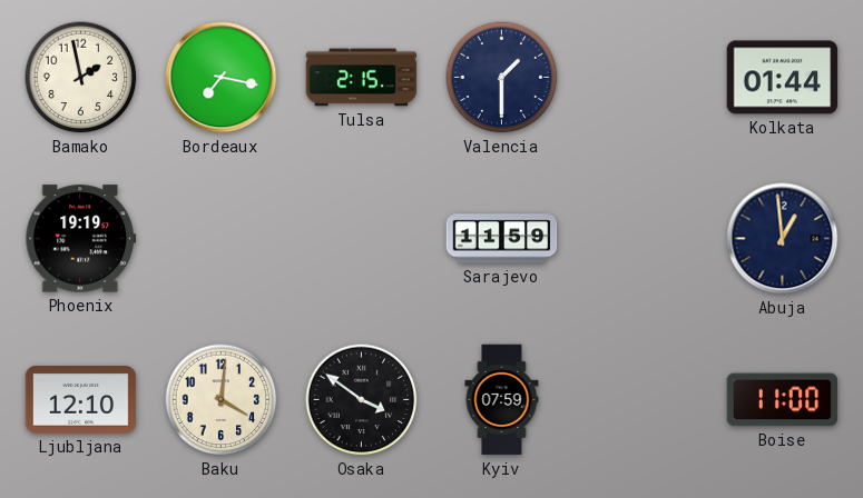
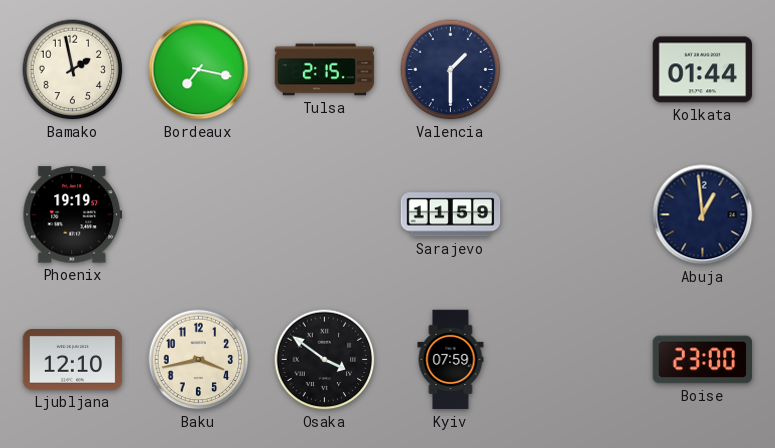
Baku: 4:01 -> 3:43 (199, 360)
Boise: 11:00 -> 23:00 (703, 360)
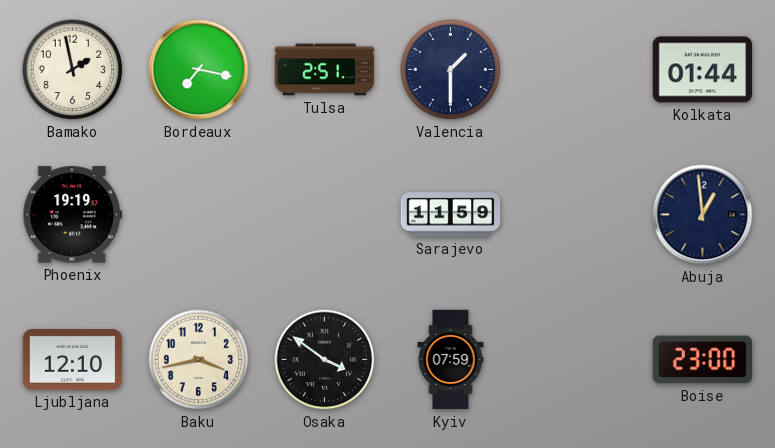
Tulsa: 2:15 -> 2:51 (325, 70)
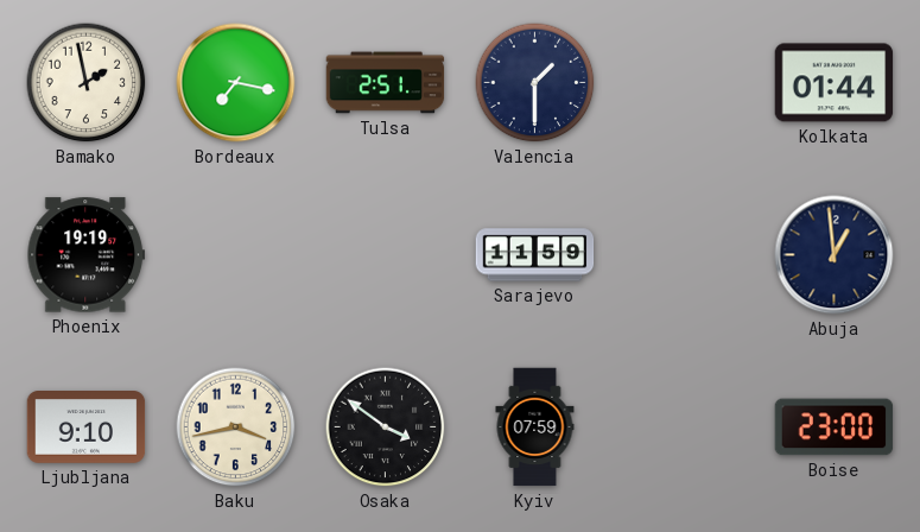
Ljubljana: 12:10 -> 9:10 (87, 427)
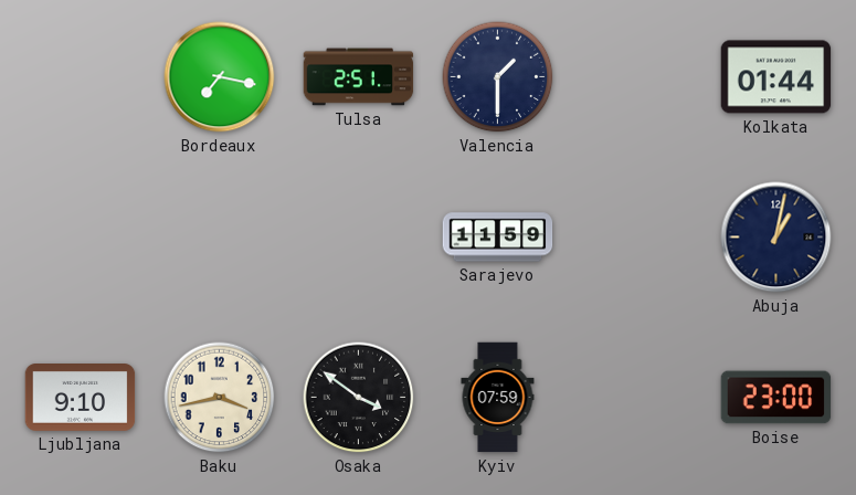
Bamako: 1:58 -> none (87, 83)
Phoenix: 19:19 -> none (87, 255)
Abuja: 12:59 -> 1:02 (776, 238)
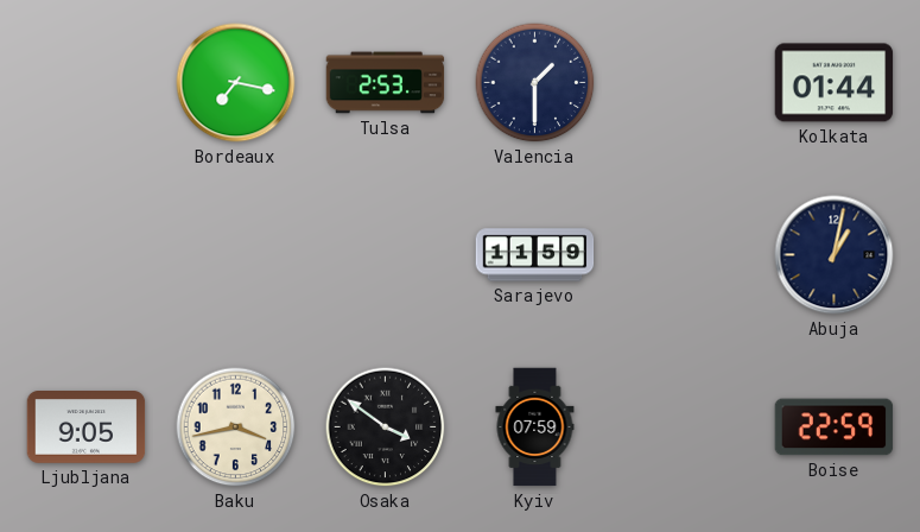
Tulsa: 2:51 -> 2:53 (386, 83)
Ljubljana: 9:10 -> 9:05 (87, 427)
Boise: 23:00 -> 22:59 (835, 427)
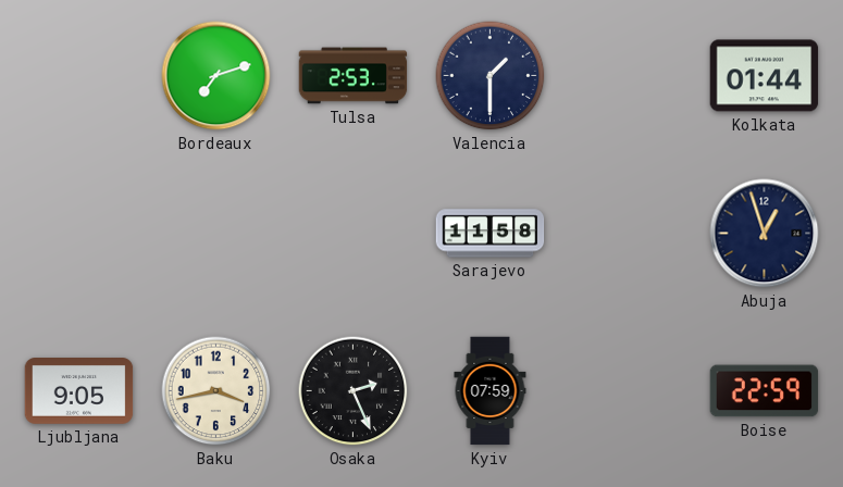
Bordeaux: 7:17 -> 7:12 (216, 76)
Sarajevo: 11:59 -> 11:58 (491, 234)
Abuja: 1:02 -> 12:57 (765, 234)
Osaka: 3:51 -> 2:26 (354, 391)
